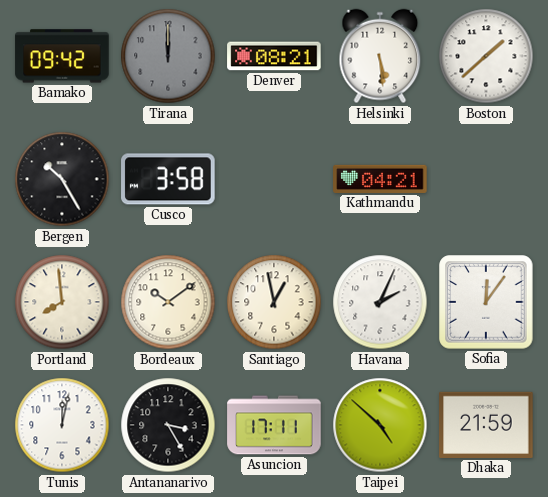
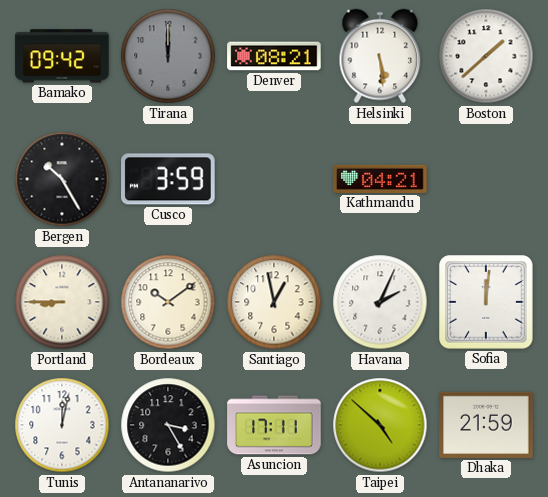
Cusco: 3:58 -> 3:59 (168, 179)
Portland: 7:59 -> 8:45 (62, 302)
Sofia: 12:06 -> 12:01 (486, 302)
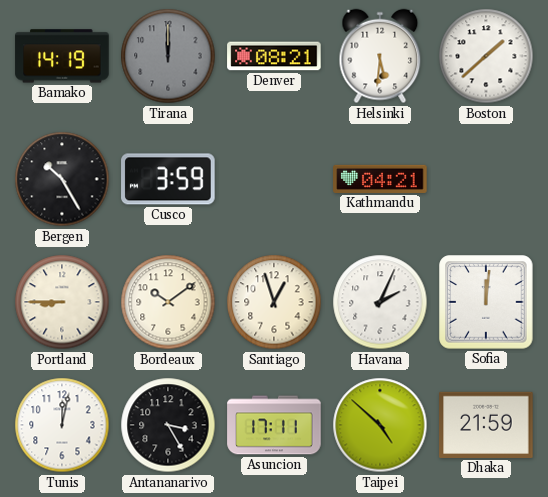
Bamako: 09:42 -> 14:19 (62, 56)
Helsinki: 5:29 -> 5:31 (380, 56)
Santiago: 12:58 -> 12:57 (274, 302)
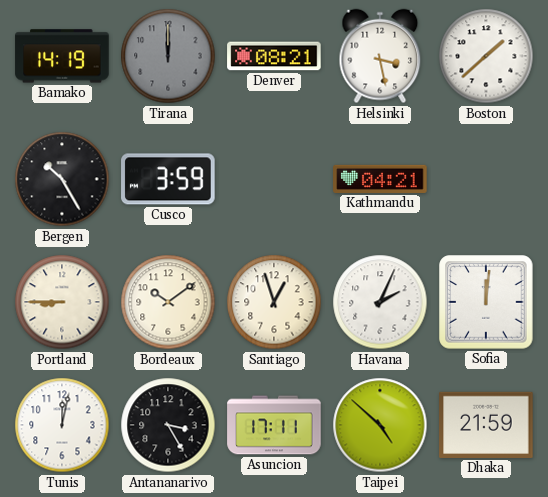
Helsinki: 5:31 -> 3:28 (380, 56)
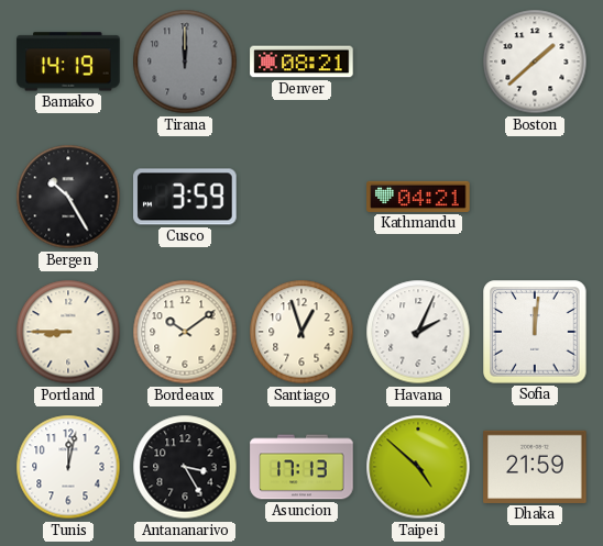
Helsinki: 3:28 -> none (380, 56)
Asuncion: 17:11 -> 17:13 (301, 467)
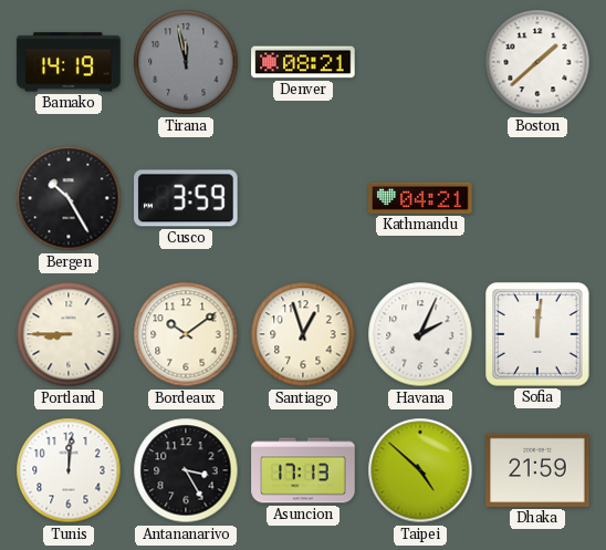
Tirana: 12:00 -> 11:58 (186, 62)
Tunis: 12:02 -> 12:01 (69, 470)
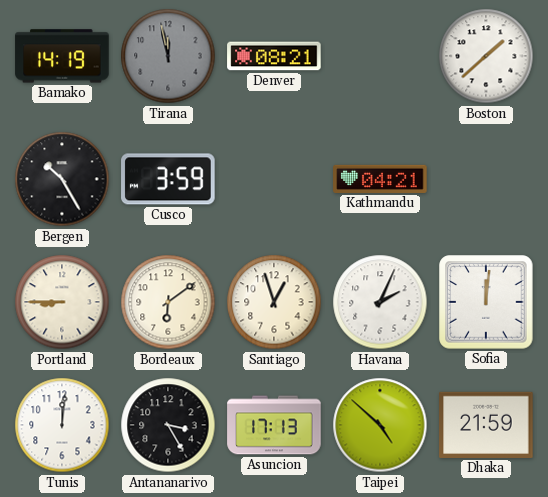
Bordeaux: 10:09 -> 6:09 (168, 302)
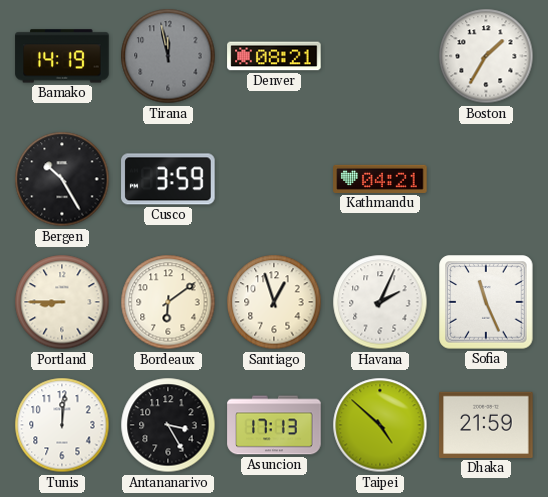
Boston: 1:38 -> 1:35 (486, 56)
Sofia: 12:01 -> 11:26 (486, 302)
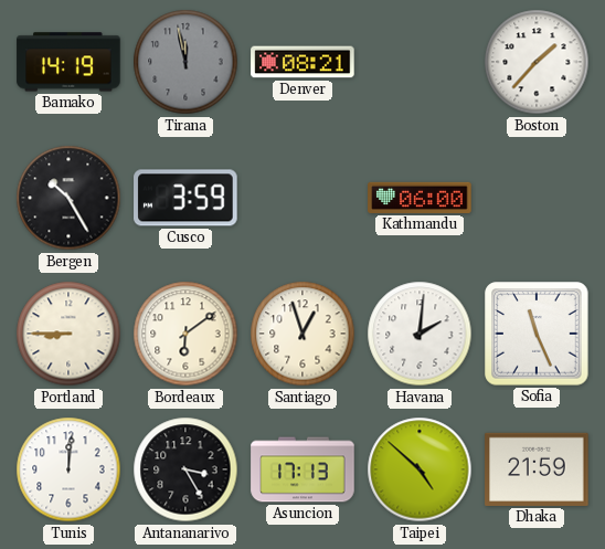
Boston: 1:35 -> 1:37 (537, 62)
Kathmandu: 04:21 -> 06:00 (420, 198)
Havana: 2:04 -> 2:01 (420, 334)
